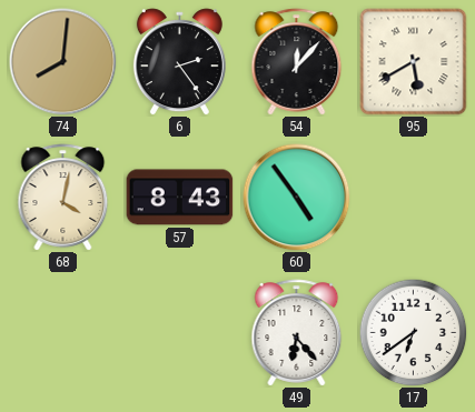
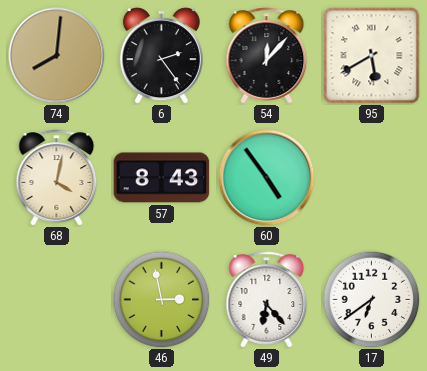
46: none -> 2:58 (161, 299)
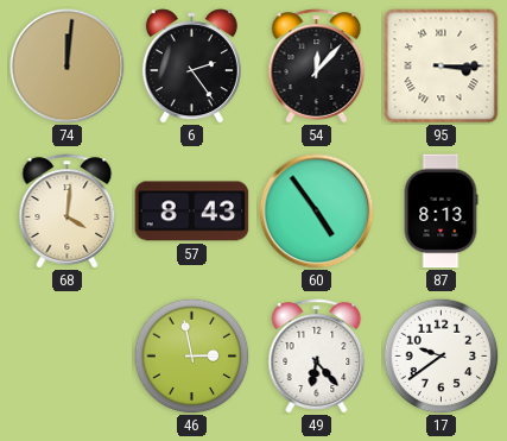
74: 8:01 -> 12:01 (68, 67)
95: 5:40 -> 3:15 (442, 67)
68: 4:02 -> 4:01 (68, 212)
87: none -> 8:13 (441, 212)
17: 6:39 -> 9:39 (441, 355)
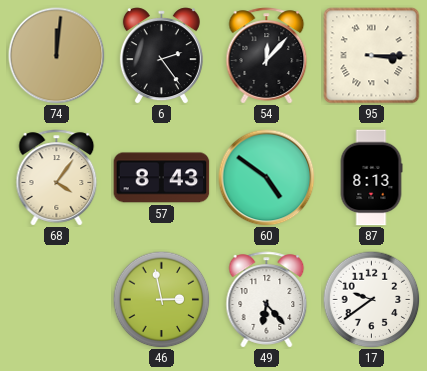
68: 4:01 -> 4:06 (57, 178)
60: 4:54 -> 4:51 (267, 178)
